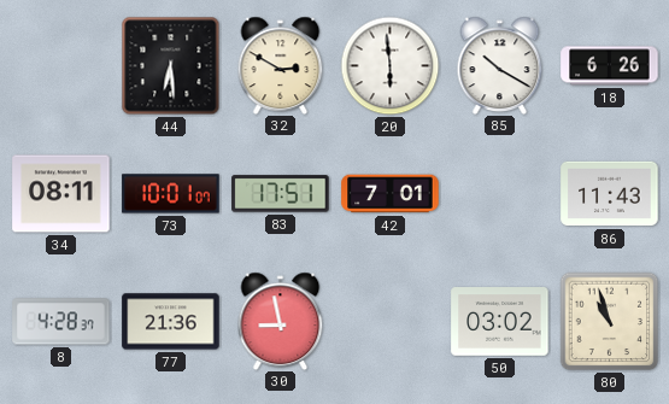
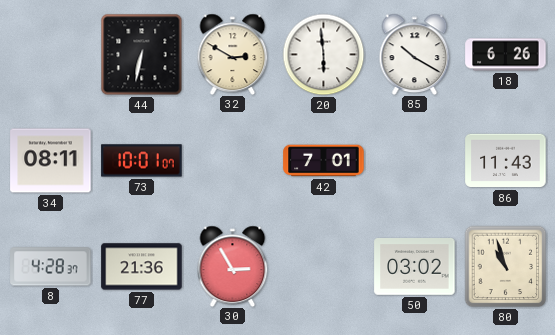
44: 6:29 -> 6:32 (142, 55)
83: 17:51 -> none (281, 194)
30: 8:58 -> 2:55 (233, 266)
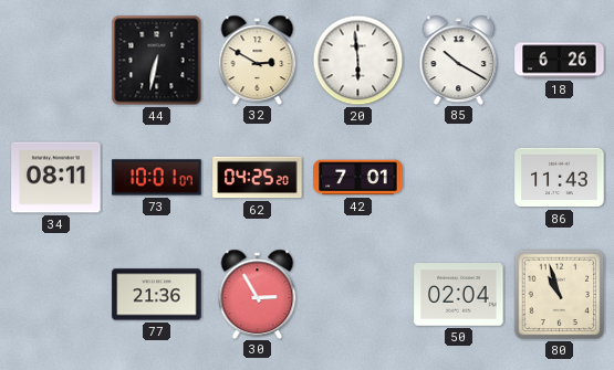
62: none -> 04:25 (258, 178)
8: 4:28 -> none (51, 267)
50: 03:02 -> 02:04 (459, 295)
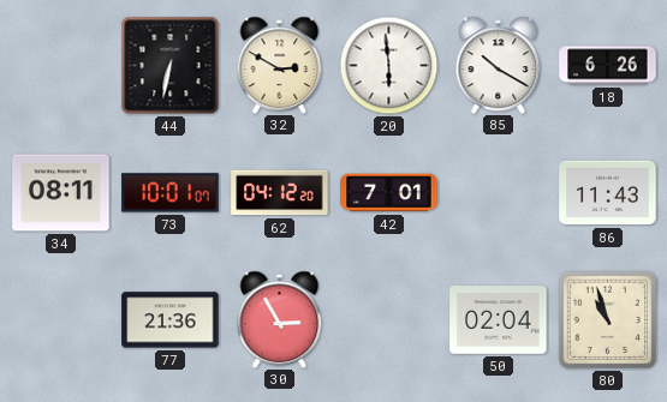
62: 04:25 -> 04:12 (280, 193)
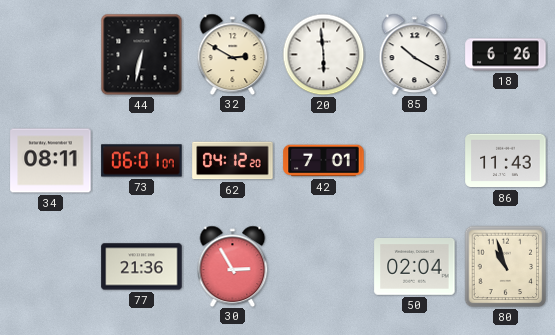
73: 10:01 -> 06:01 (142, 161)
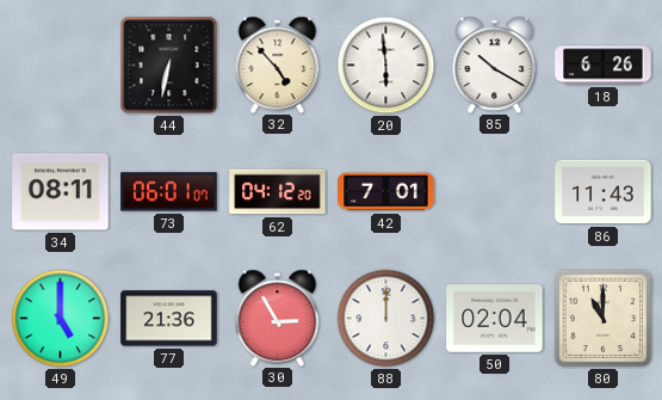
32: 2:50 -> 4:53 (278, 64)
49: none -> 5:00 (61, 319)
88: none -> 12:00 (386, 319)
80: 10:57 -> 11:00 (604, 319)
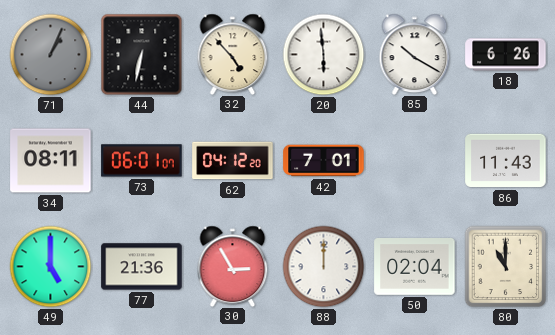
71: none -> 1:04 (51, 55)
